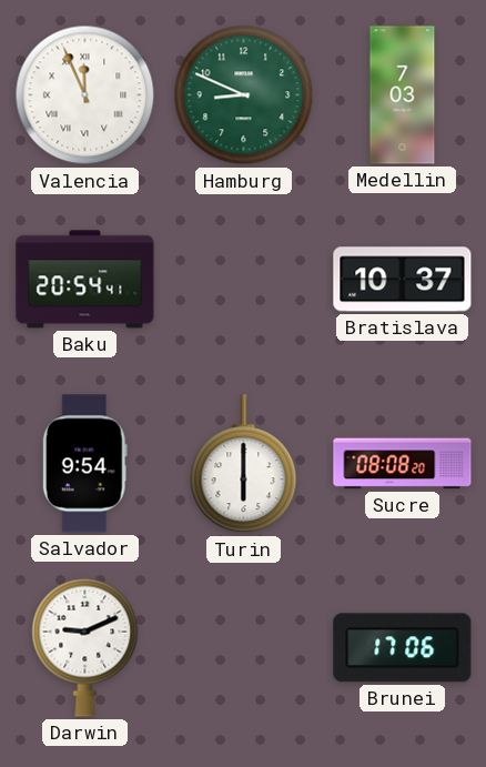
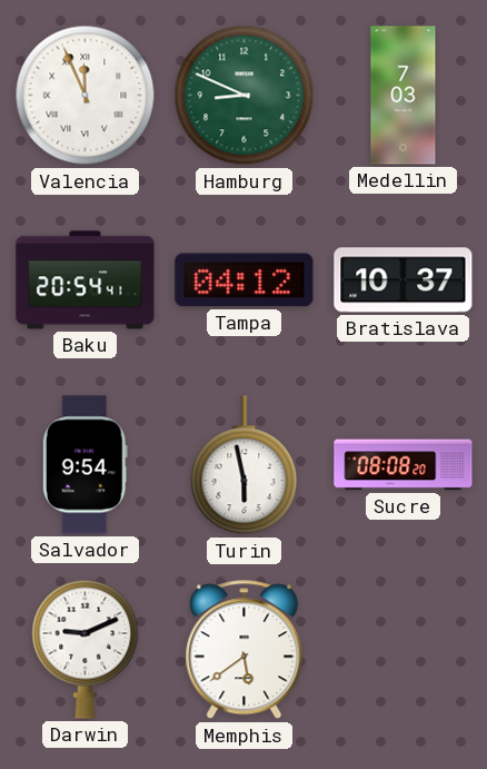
Tampa: none -> 04:12 (245, 280)
Turin: 6:00 -> 5:58 (245, 465)
Memphis: none -> 5:39 (245, 650)
Brunei: 17:06 -> none (403, 648)
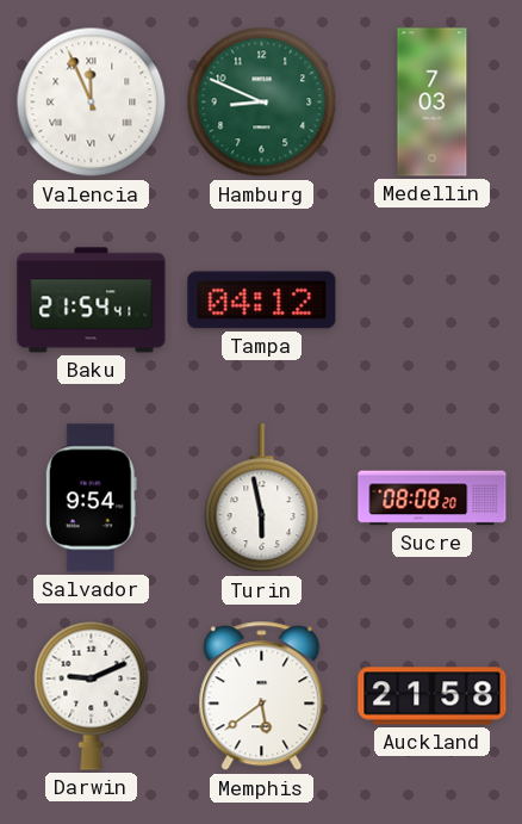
Baku: 20:54 -> 21:54 (92, 301)
Bratislava: 10:37 -> none (404, 280)
Auckland: none -> 21:58 (433, 696)
